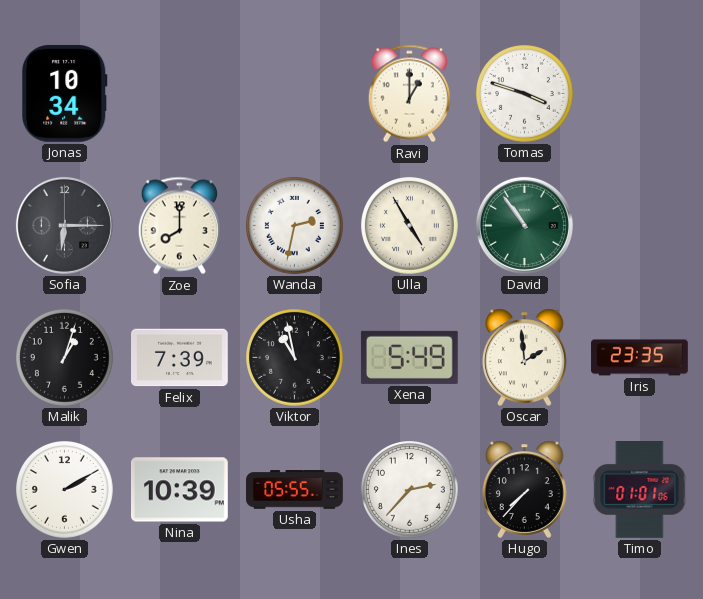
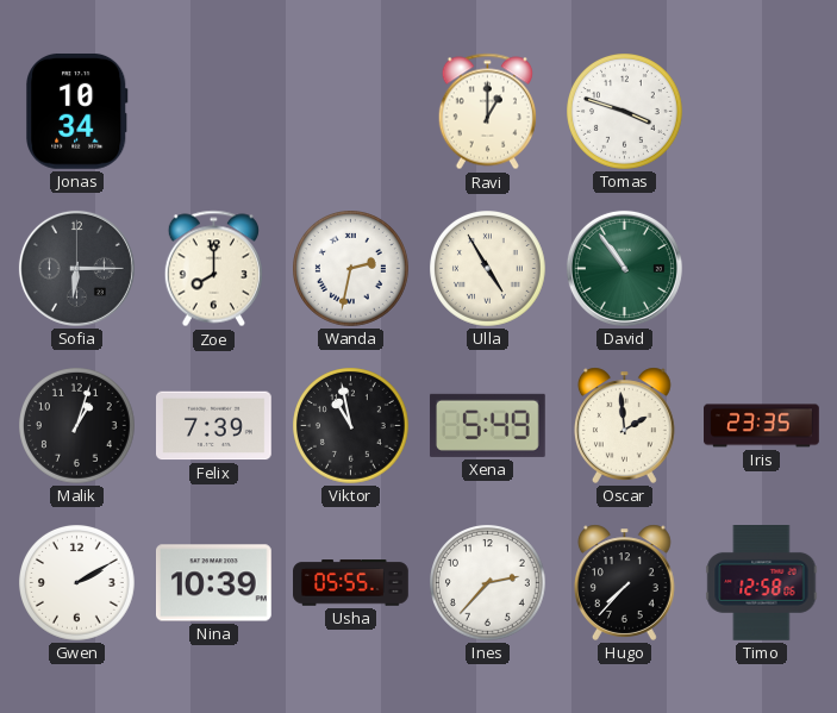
Timo: 01:01 -> 12:58 (762, 583)
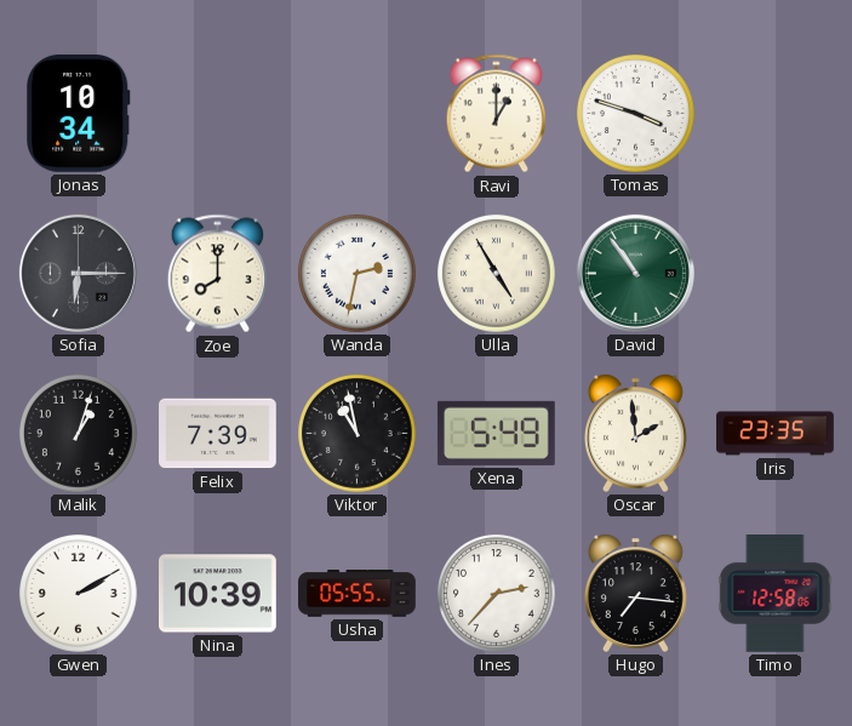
Hugo: 7:37 -> 7:16 (635, 593)
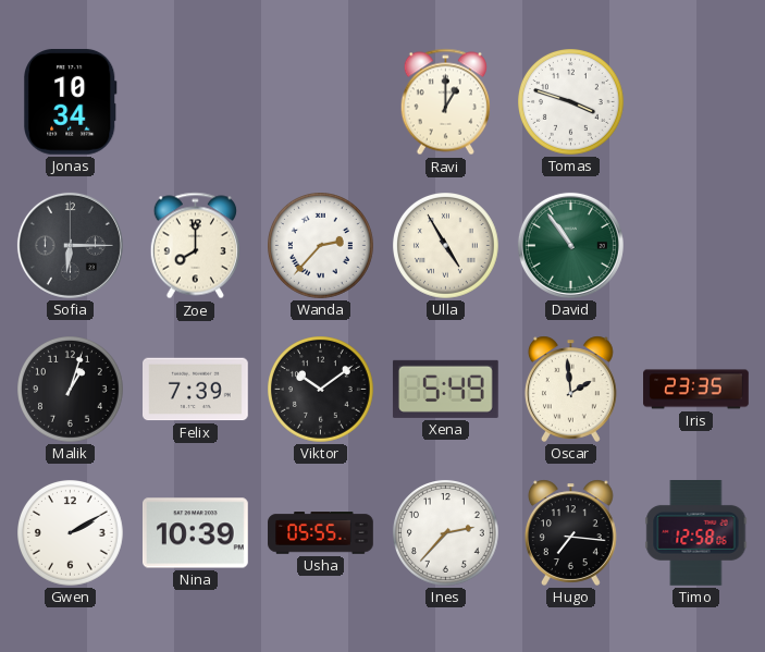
Wanda: 2:32 -> 2:37 (321, 246)
Viktor: 10:58 -> 10:09 (321, 390)
